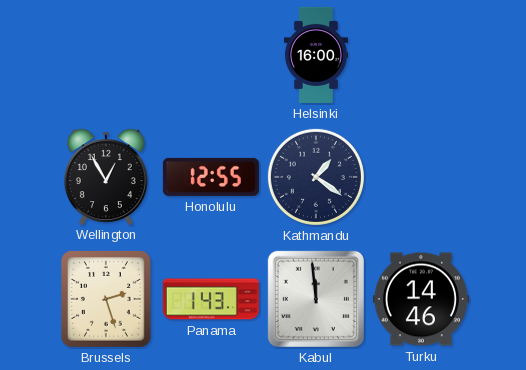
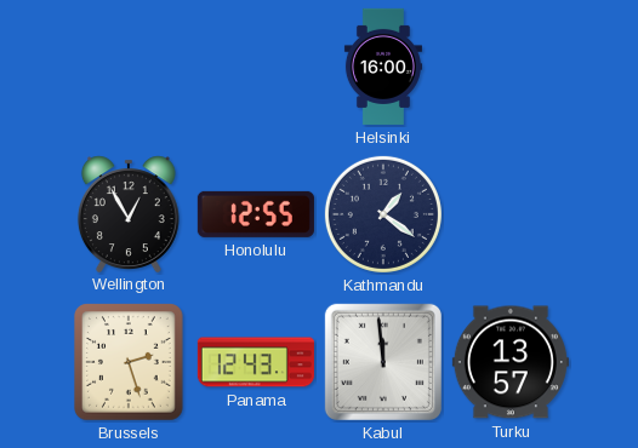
Panama: 1:43 -> 12:43 (256, 362)
Turku: 14:46 -> 13:57 (511, 362)
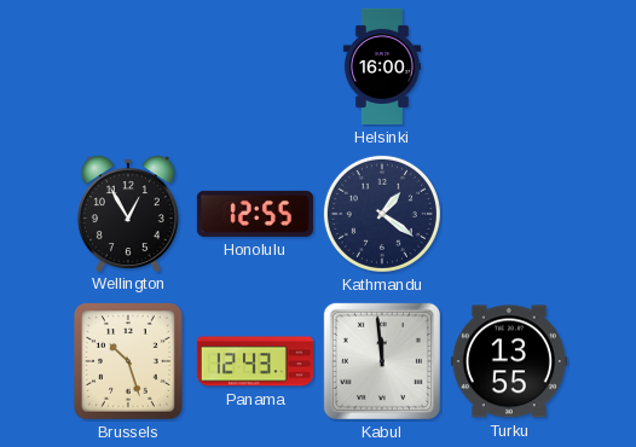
Brussels: 2:27 -> 10:27 (129, 362)
Turku: 13:57 -> 13:55 (509, 361)
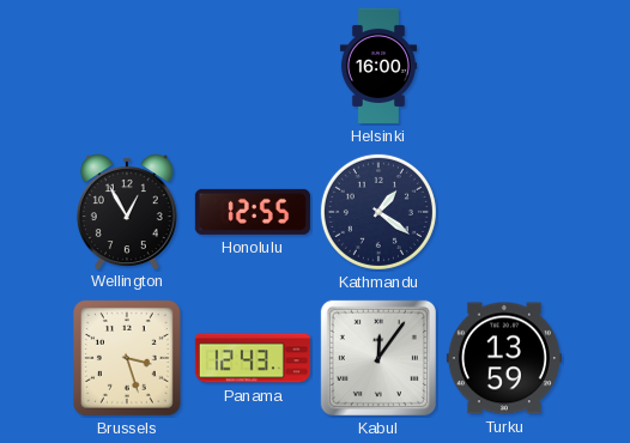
Brussels: 10:27 -> 3:27 (128, 359)
Kabul: 11:59 -> 12:06 (378, 358)
Turku: 13:55 -> 13:59 (504, 358)
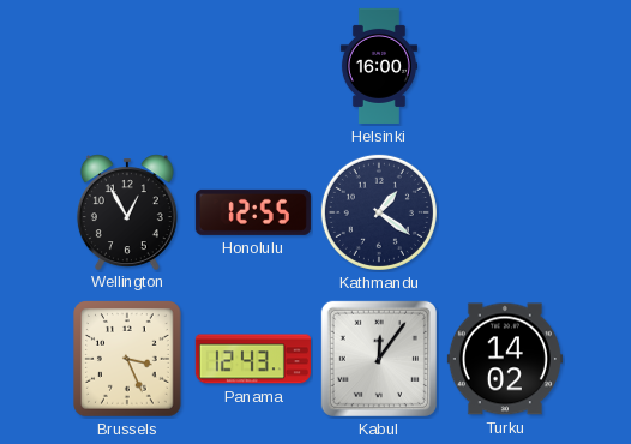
Brussels: 3:27 -> 3:26 (128, 360)
Turku: 13:59 -> 14:02 (505, 359)
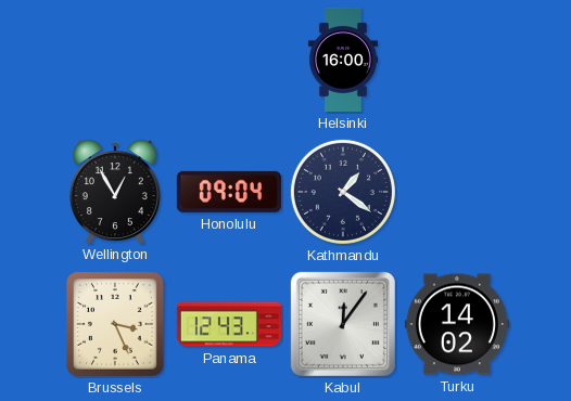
Honolulu: 12:55 -> 09:04 (229, 192)
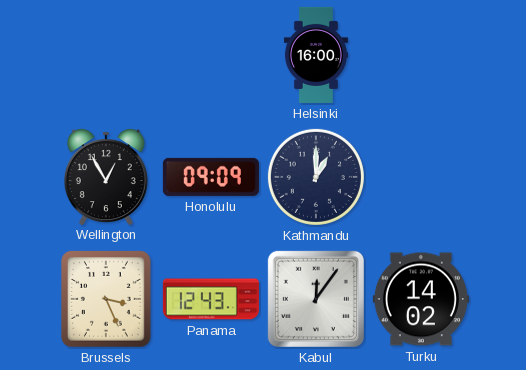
Honolulu: 09:04 -> 09:09 (211, 177)
Kathmandu: 1:21 -> 1:00 (316, 177)
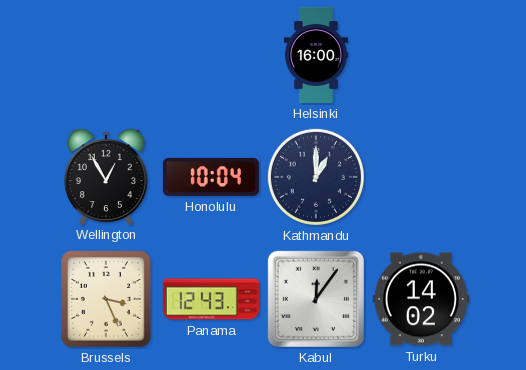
Honolulu: 09:09 -> 10:04 (211, 177)
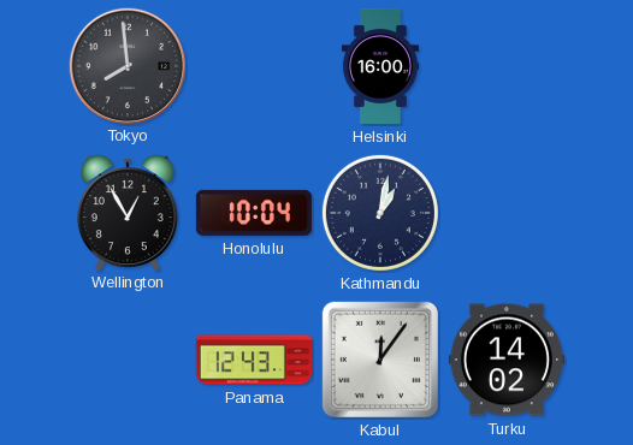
Tokyo: none -> 7:59 (126, 65)
Kathmandu: 1:00 -> 1:02 (380, 213)
Brussels: 3:26 -> none (107, 300)
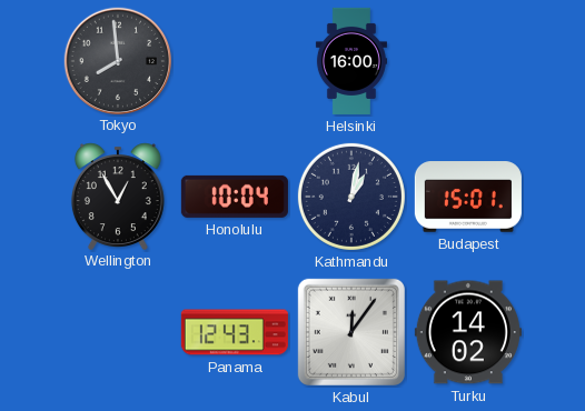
Budapest: none -> 15:01 (468, 197)
